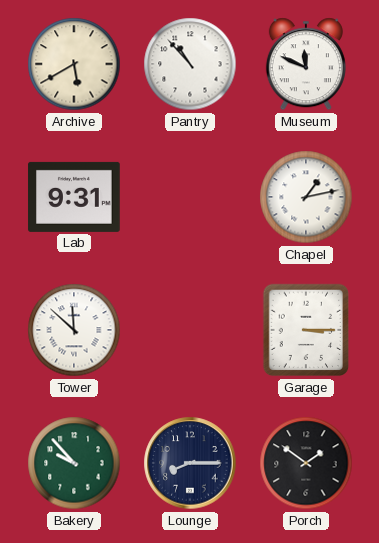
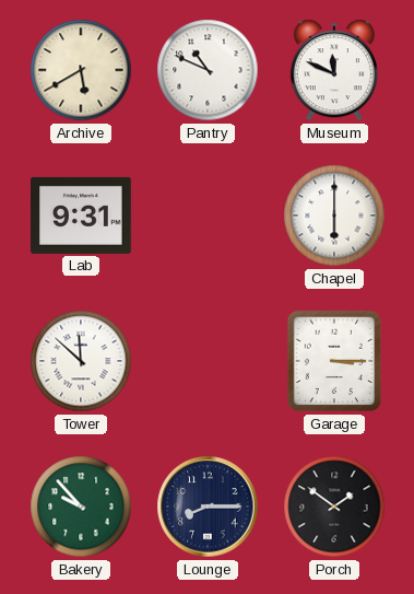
Pantry: 10:53 -> 10:49 (208, 70)
Chapel: 1:13 -> 6:00 (334, 216)
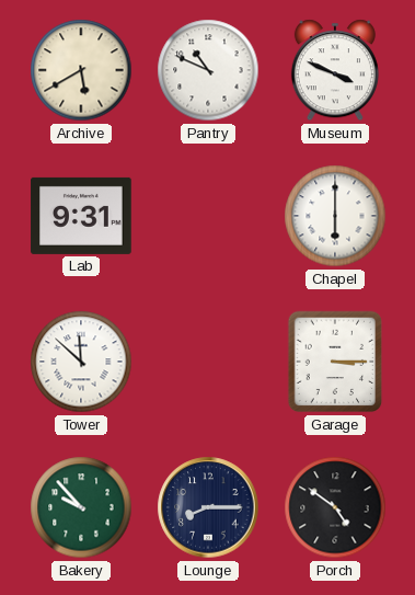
Museum: 11:49 -> 3:49 (335, 70)
Porch: 1:51 -> 4:51 (335, 507)
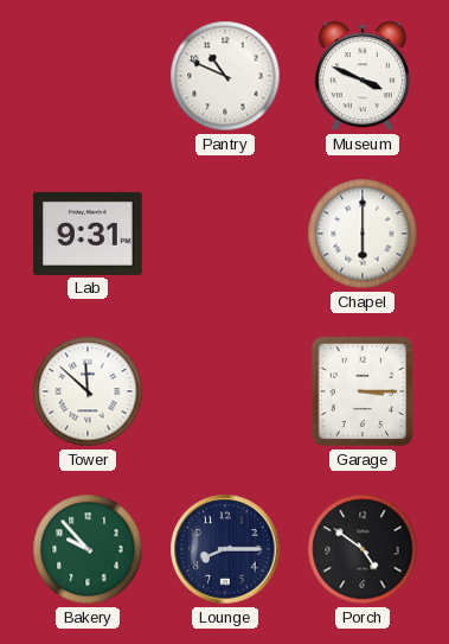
Archive: 5:40 -> none (81, 70)
